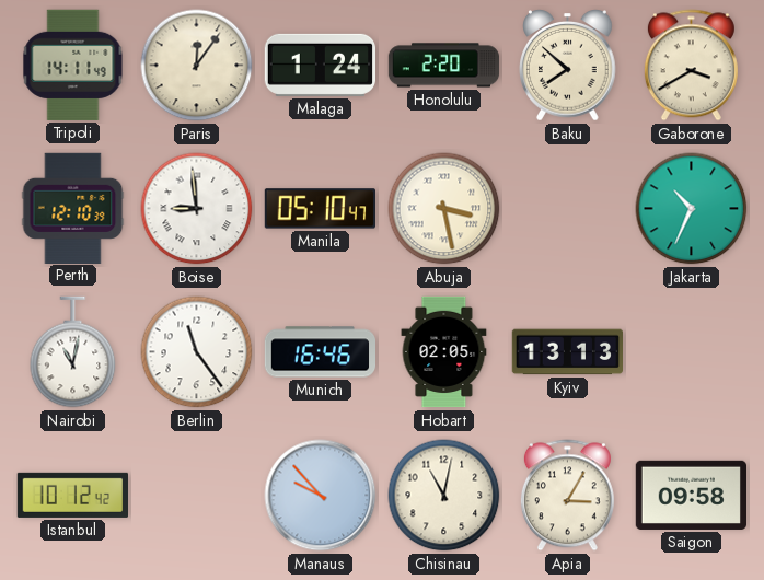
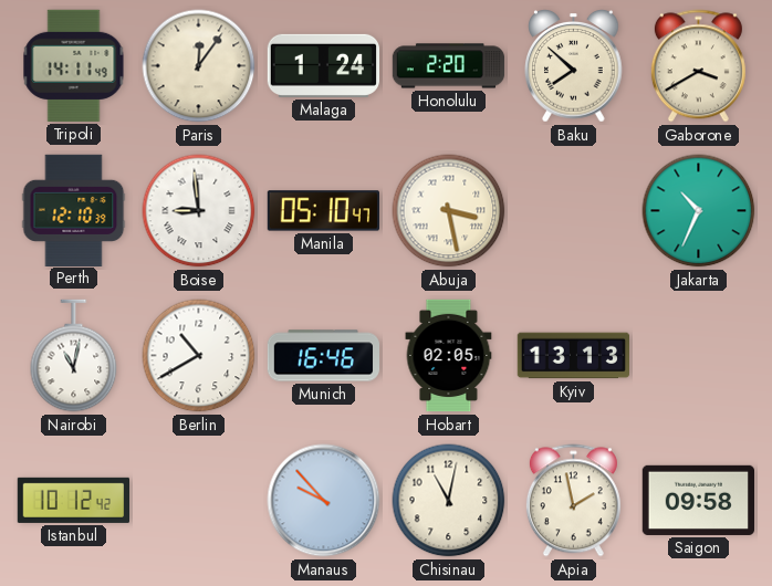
Berlin: 11:24 -> 10:40 (199, 356)
Apia: 3:05 -> 1:58 (573, 501)
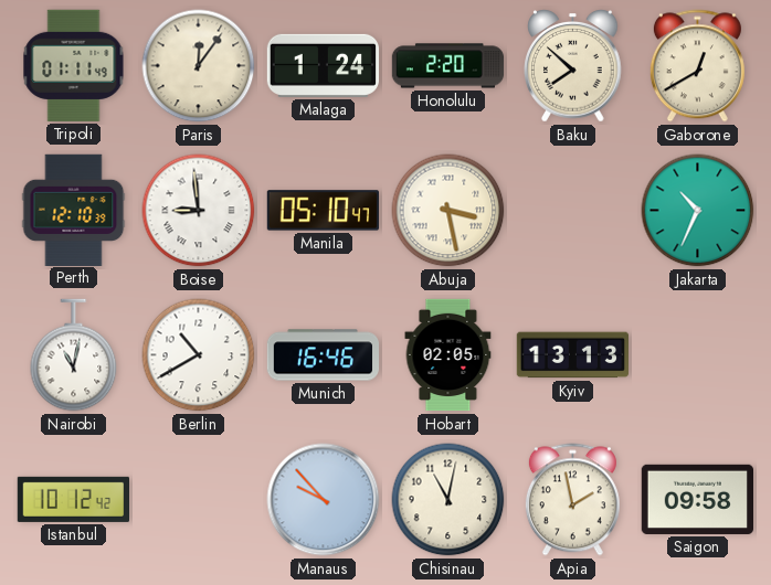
Tripoli: 14:11 -> 01:11 (74, 65)
Gaborone: 3:40 -> 12:40 (697, 66)
